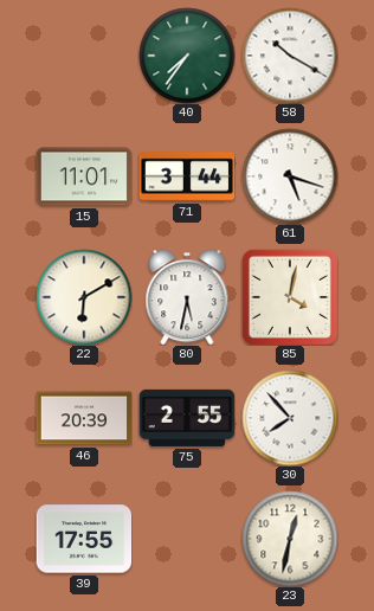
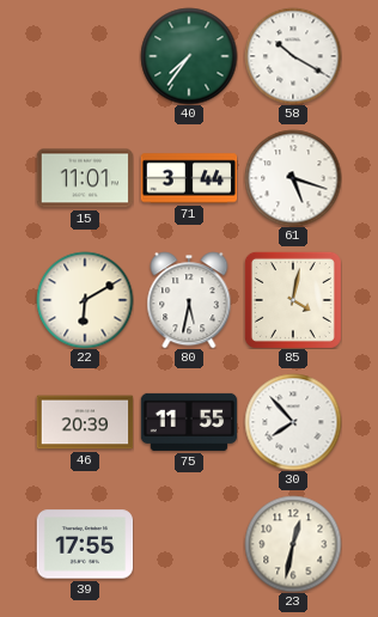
75: 2:55 -> 11:55 (189, 422)
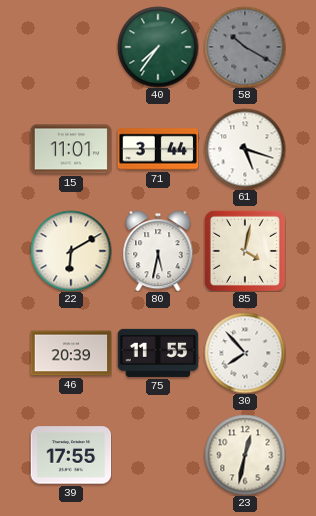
58 dial: white -> grey (245, 47)
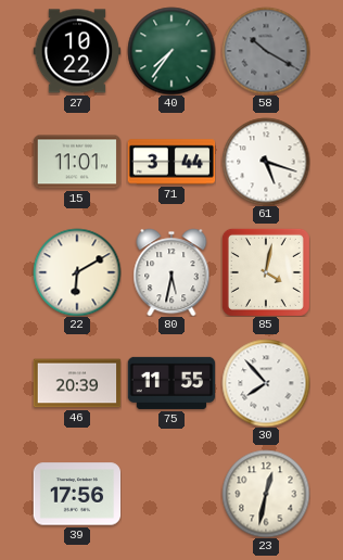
27: none -> 10:22 (77, 51)
39: 17:55 -> 17:56 (77, 494)
